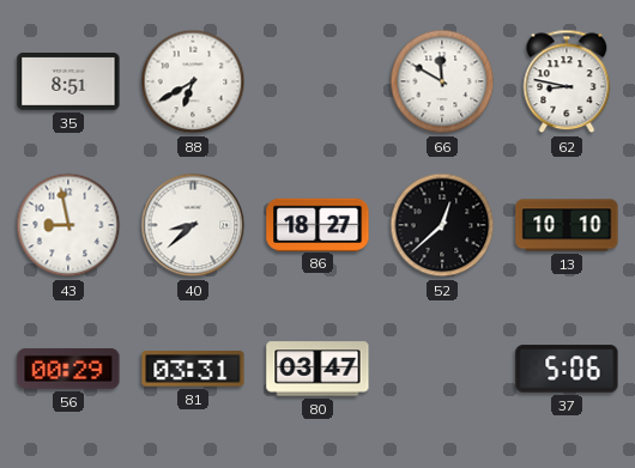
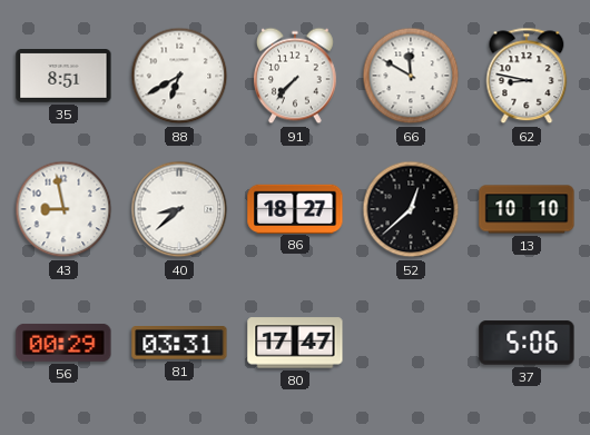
91: none -> 7:37 (295, 76)
80: 03:47 -> 17:47 (295, 343)
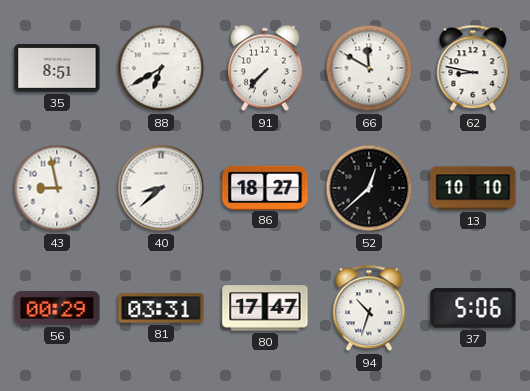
94: none -> 10:33 (369, 308)
